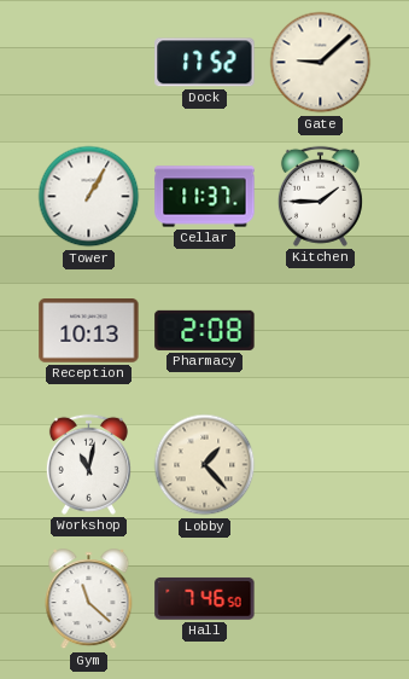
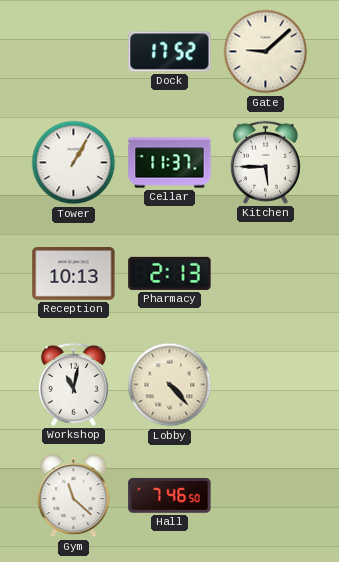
Kitchen: 1:45 -> 5:45 (265, 162)
Pharmacy: 2:08 -> 2:13 (170, 273)
Lobby: 1:23 -> 4:23 (170, 385)
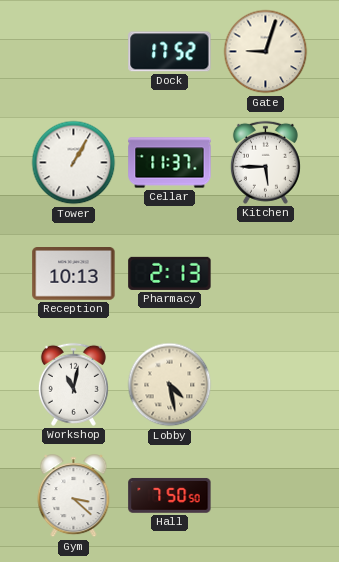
Gate: 9:08 -> 9:03 (266, 52)
Lobby: 4:23 -> 4:28 (170, 385)
Gym: 11:22 -> 3:22 (74, 496)
Hall: 7:46 -> 7:50 (170, 496)
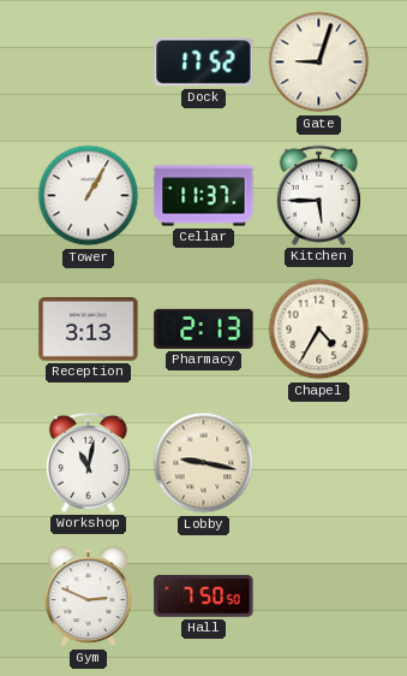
Reception: 10:13 -> 3:13 (89, 330)
Chapel: none -> 4:35 (319, 330)
Lobby: 4:28 -> 9:17 (204, 463)
Gym: 3:22 -> 2:49 (89, 597)
